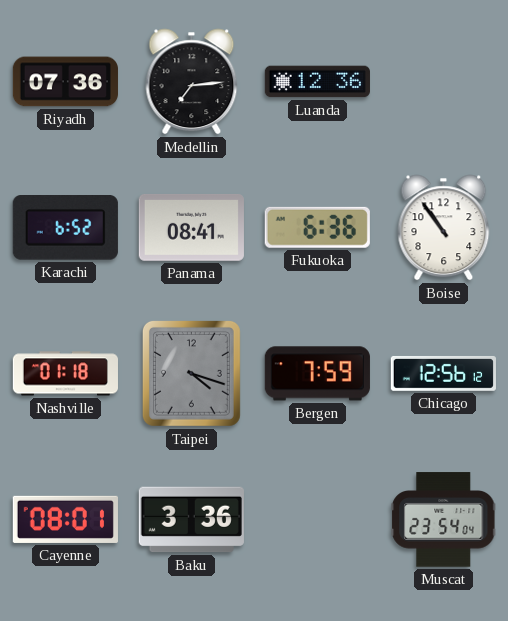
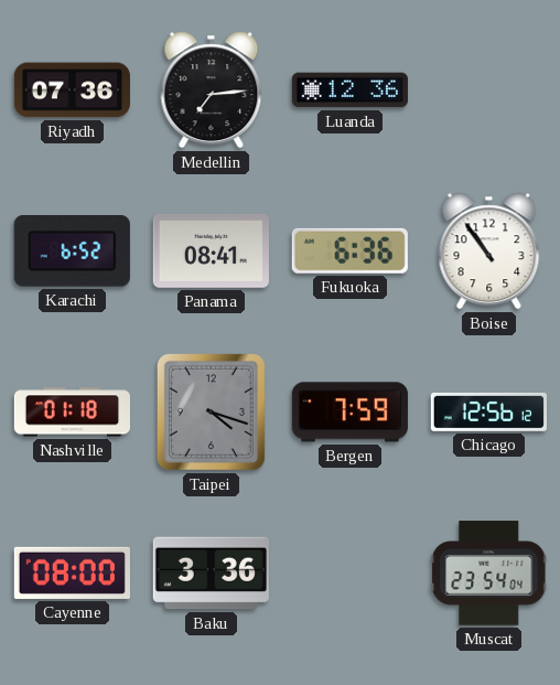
Cayenne: 08:01 -> 08:00 (72, 572)
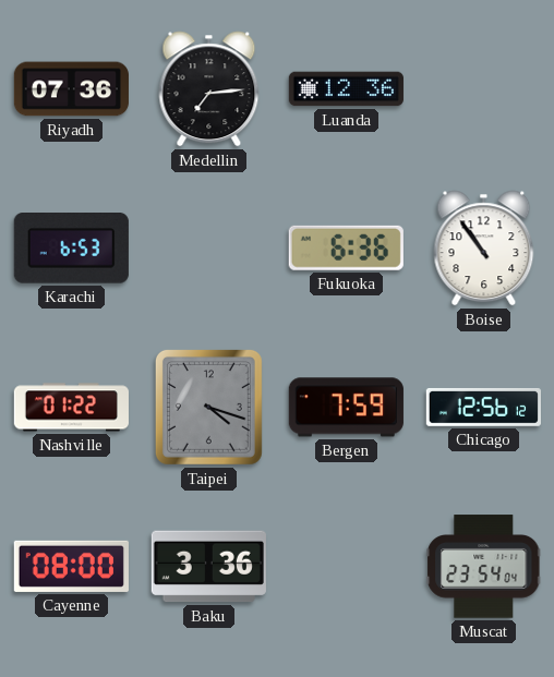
Karachi: 6:52 -> 6:53 (71, 249)
Panama: 08:41 -> none (211, 251)
Nashville: 01:18 -> 01:22 (71, 408)
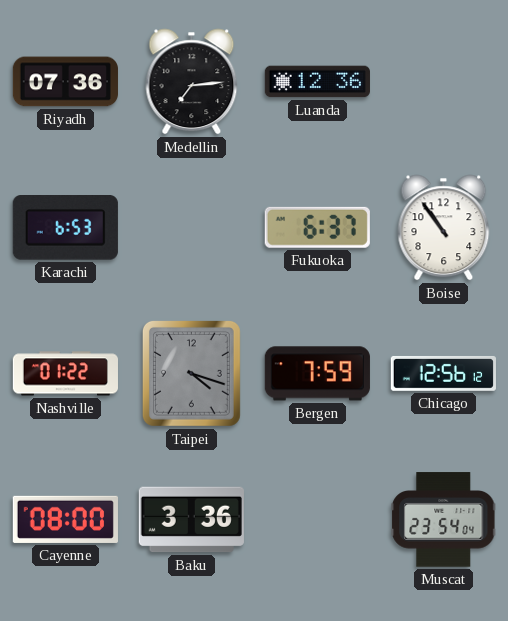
Fukuoka: 6:36 -> 6:37 (317, 227)
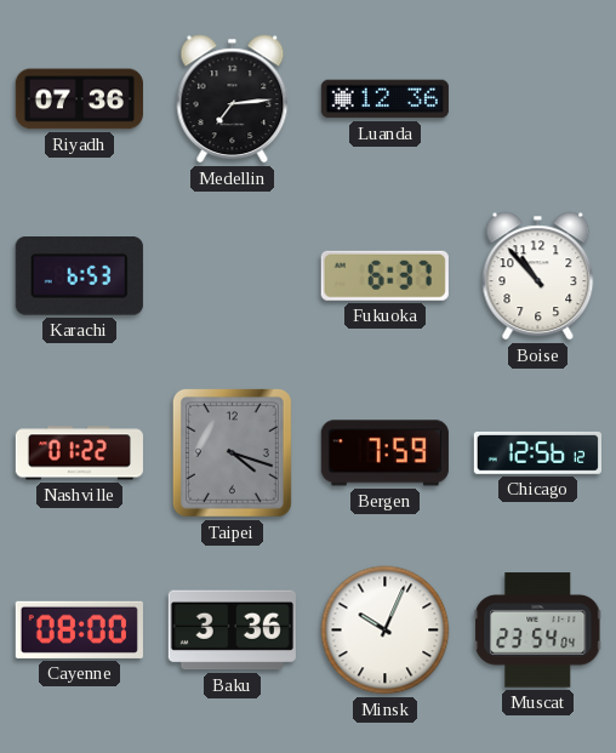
Boise: 10:54 -> 10:53 (538, 276)
Minsk: none -> 10:04 (386, 631)
